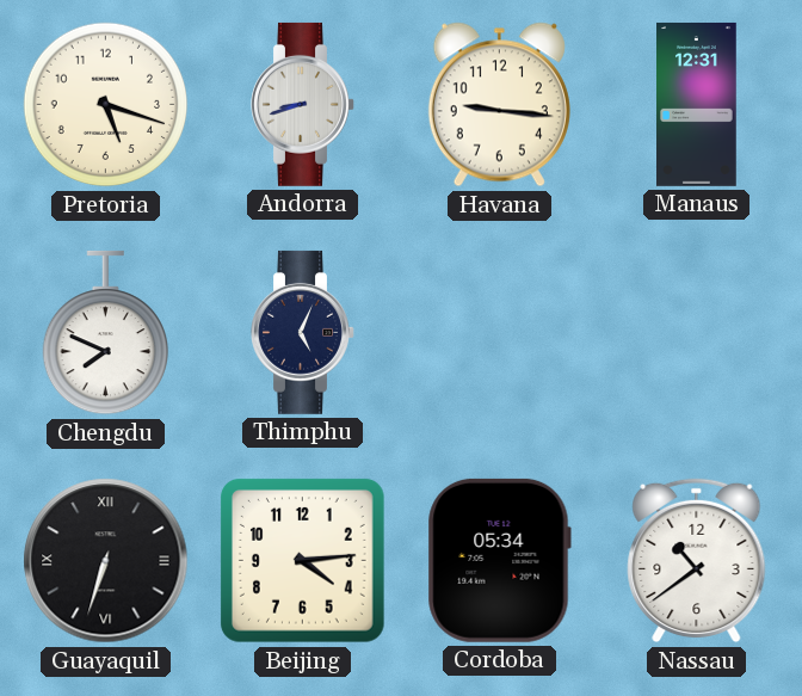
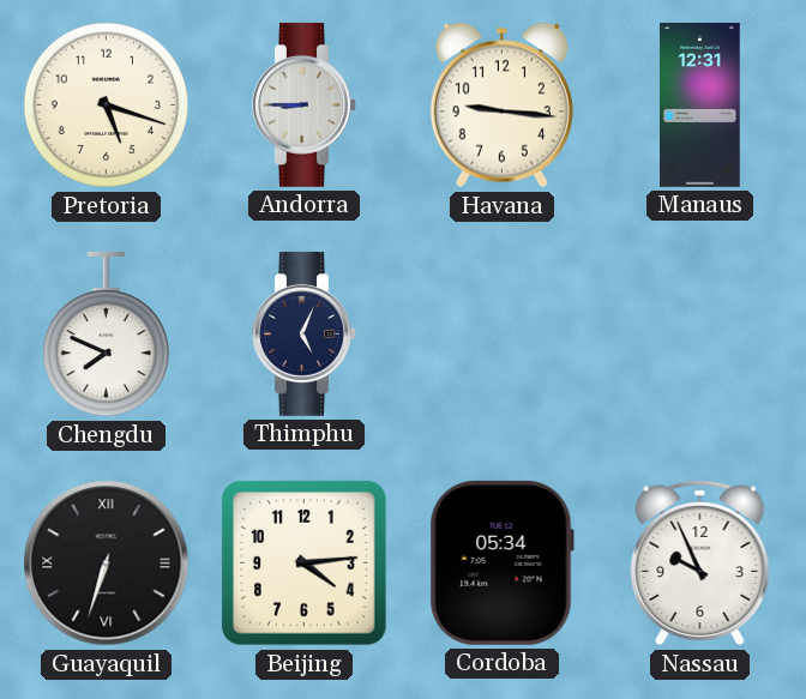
Andorra: 8:42 -> 8:45 (305, 104)
Nassau: 10:39 -> 9:56 (700, 564)
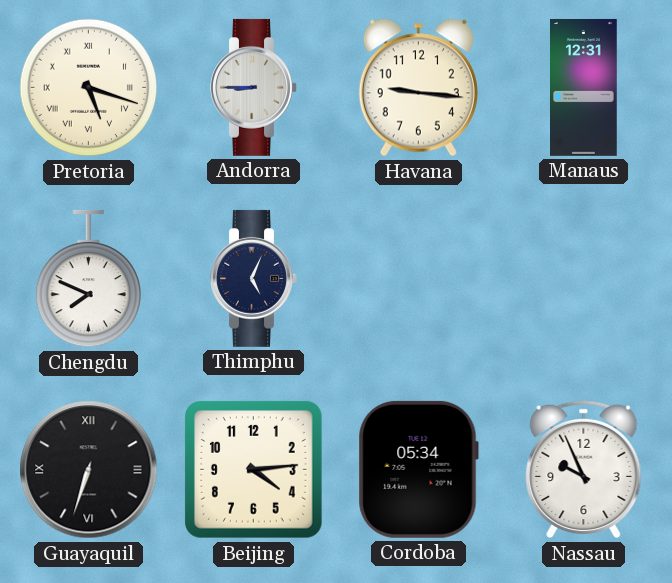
Pretoria numerals: Arabic -> Roman (89, 88)
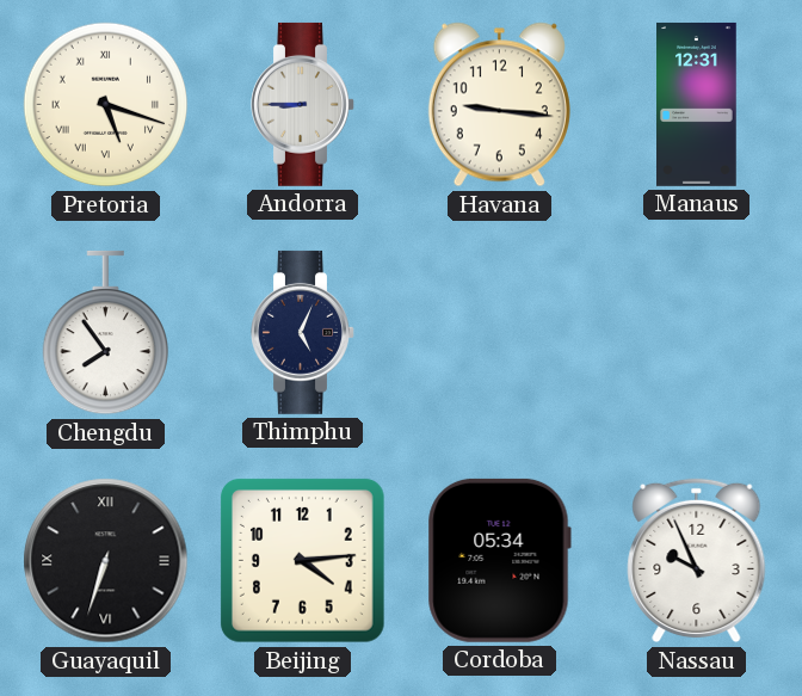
Chengdu: 7:49 -> 7:54 (105, 333)
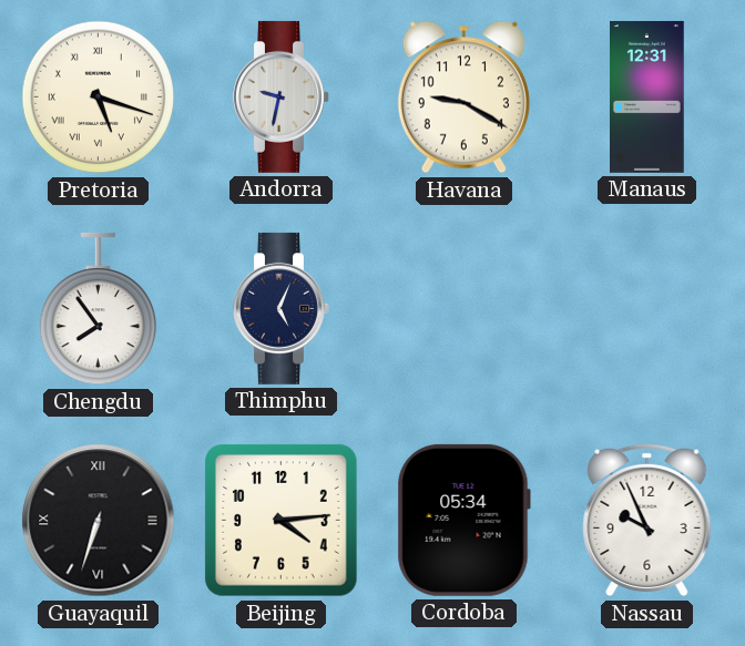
Andorra: 8:45 -> 9:32 (282, 96)
Havana: 9:16 -> 9:20 (463, 98)
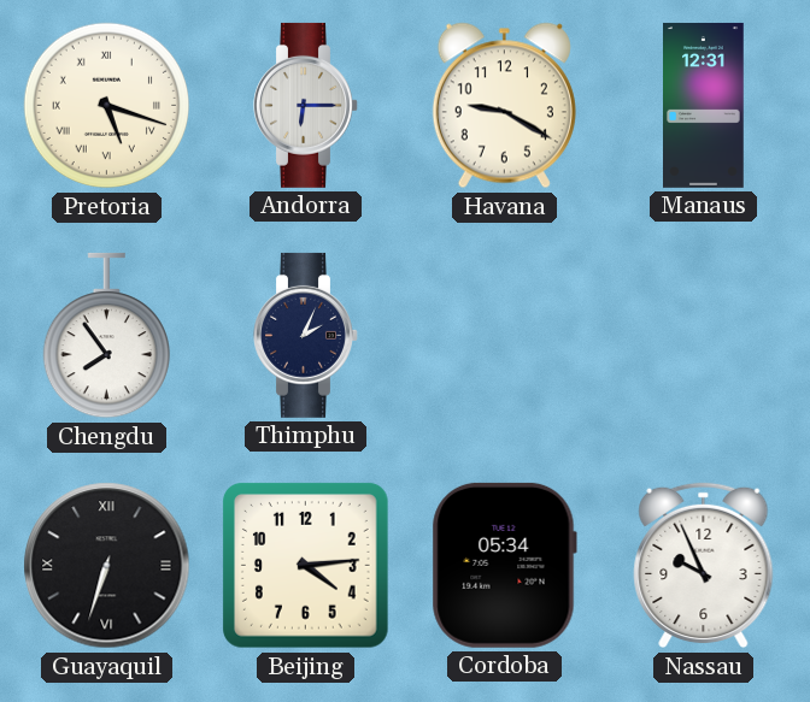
Andorra: 9:32 -> 6:15 (306, 105)
Thimphu: 5:04 -> 2:04 (306, 335)
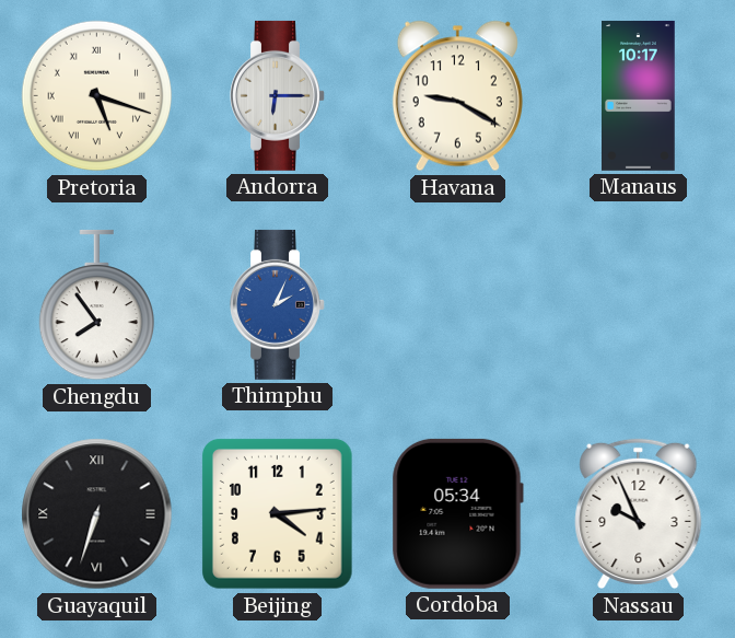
Manaus: 12:31 -> 10:17 (639, 95)
Thimphu dial: navy -> blue (278, 304)
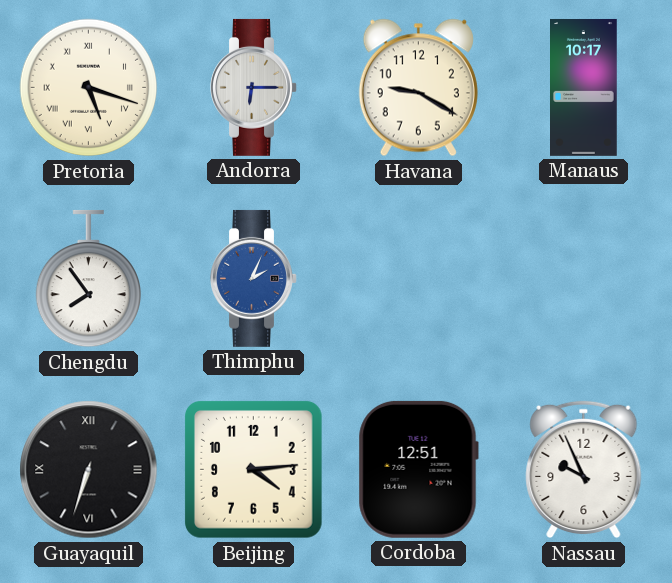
Cordoba: 05:34 -> 12:51 (418, 469)
